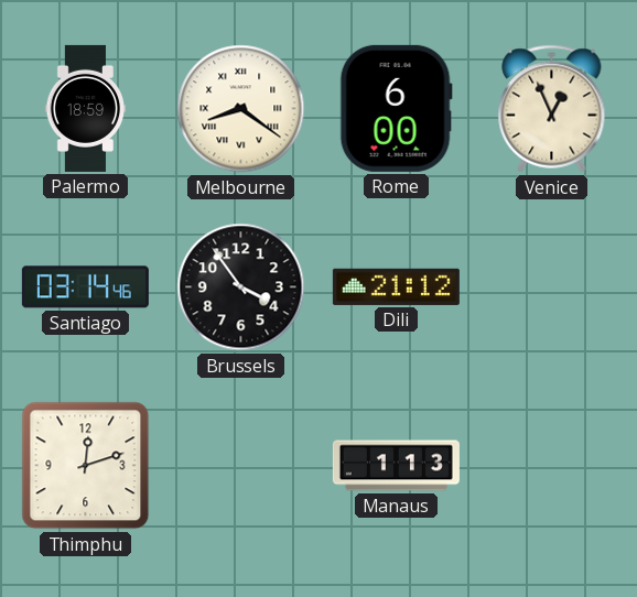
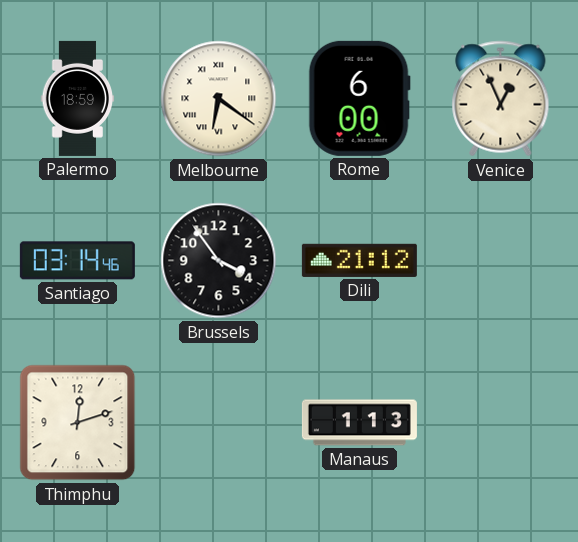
Melbourne: 8:21 -> 6:21 (219, 99)
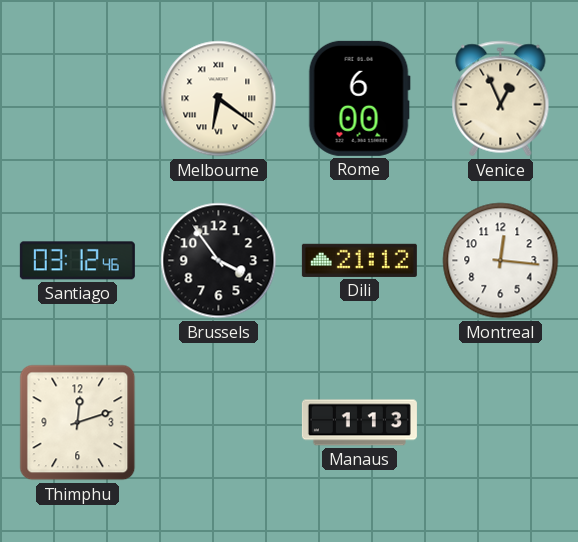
Palermo: 18:59 -> none (78, 98)
Santiago: 03:14 -> 03:12 (77, 261)
Montreal: none -> 12:16 (501, 261)
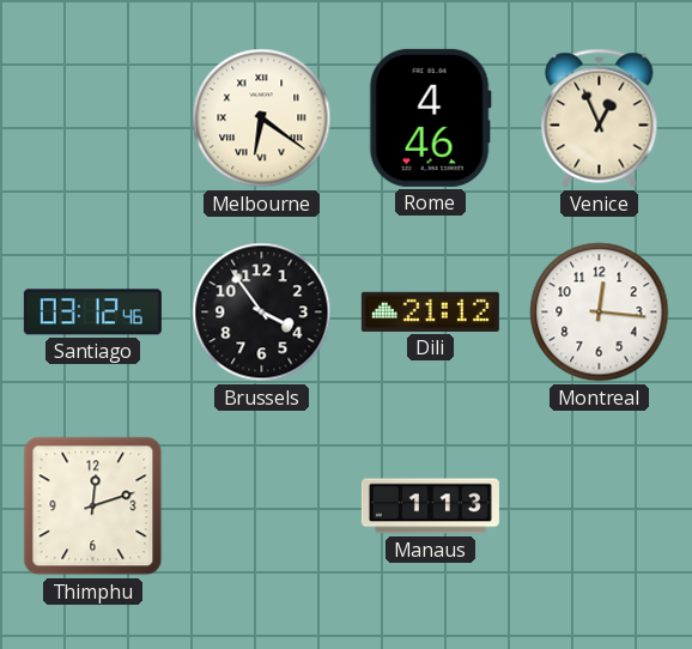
Rome: 6:00 -> 4:46 (430, 117)
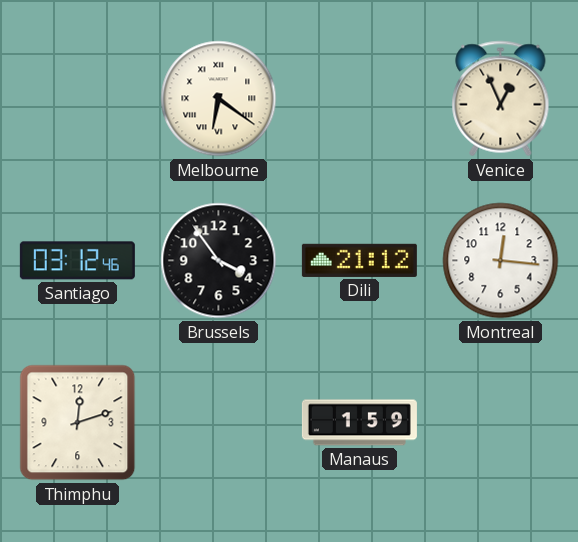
Rome: 4:46 -> none (430, 117)
Manaus: 1:13 -> 1:59 (359, 423)
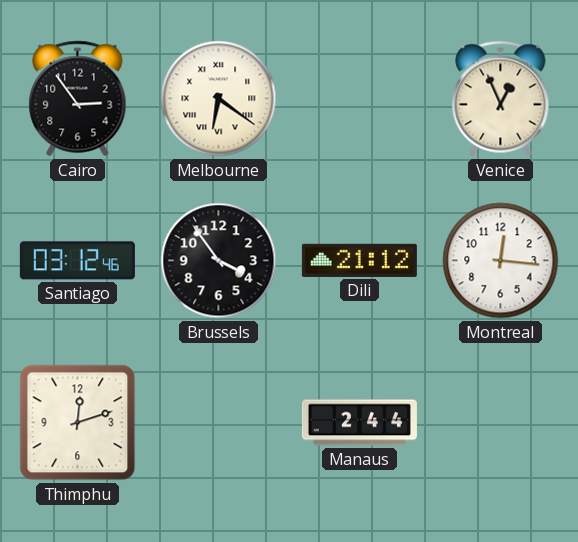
Cairo: none -> 2:54 (78, 99)
Manaus: 1:59 -> 2:44 (359, 423)
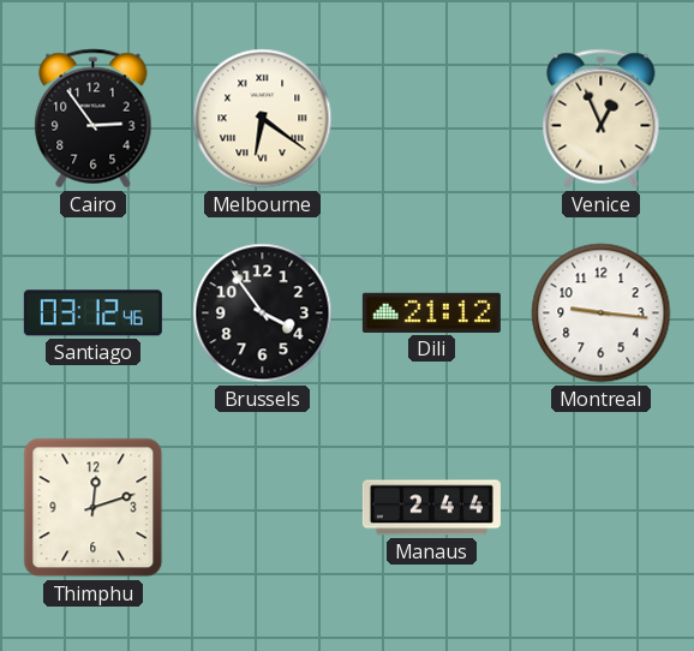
Montreal: 12:16 -> 9:16 (602, 313)
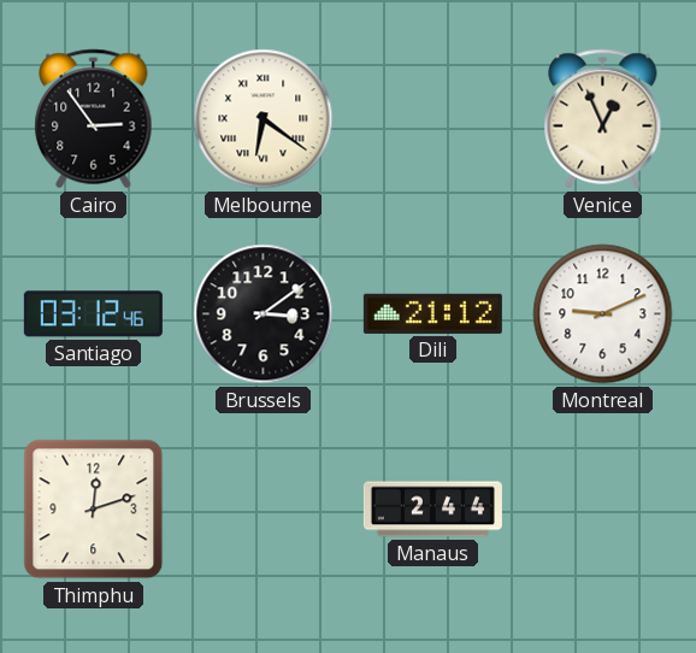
Brussels: 3:54 -> 3:09 (264, 314)
Montreal: 9:16 -> 9:11 (603, 314)
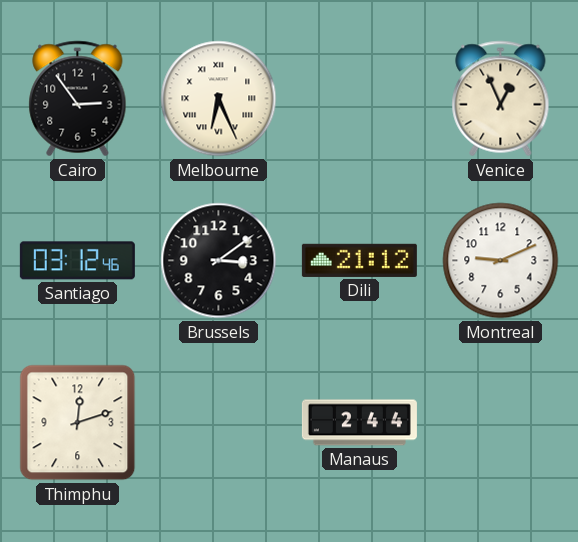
Melbourne: 6:21 -> 6:26 (219, 99)
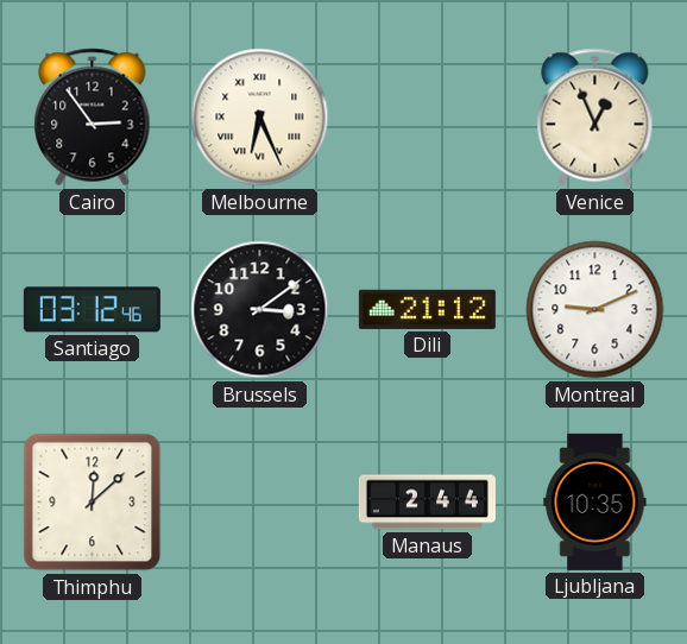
Thimphu: 12:12 -> 12:08 (93, 503)
Ljubljana: none -> 10:35 (595, 501)
